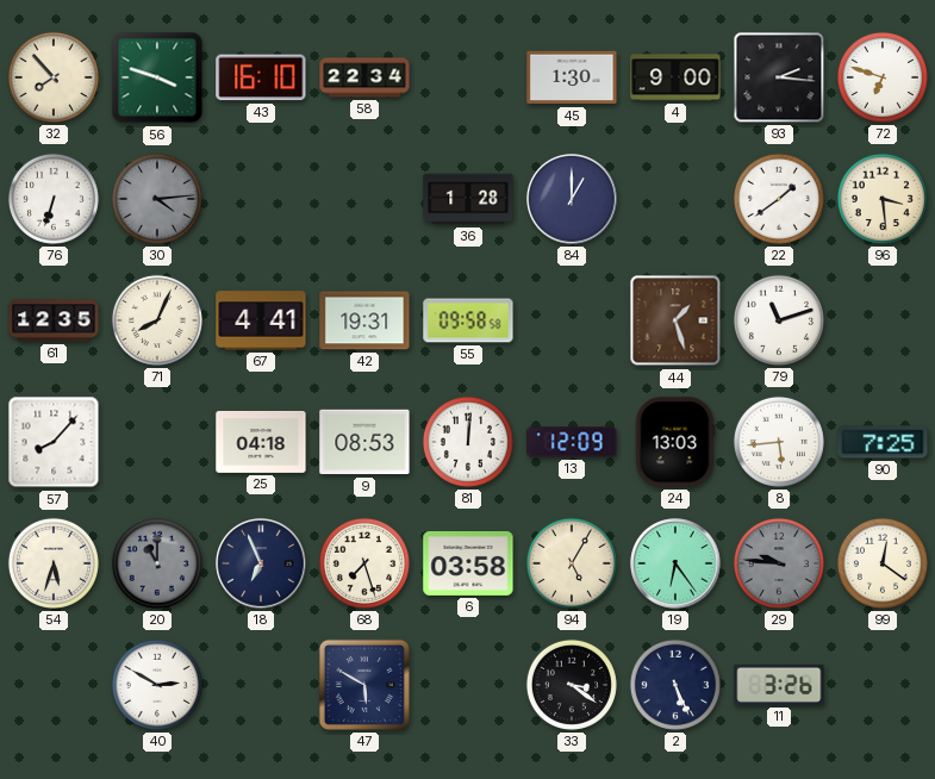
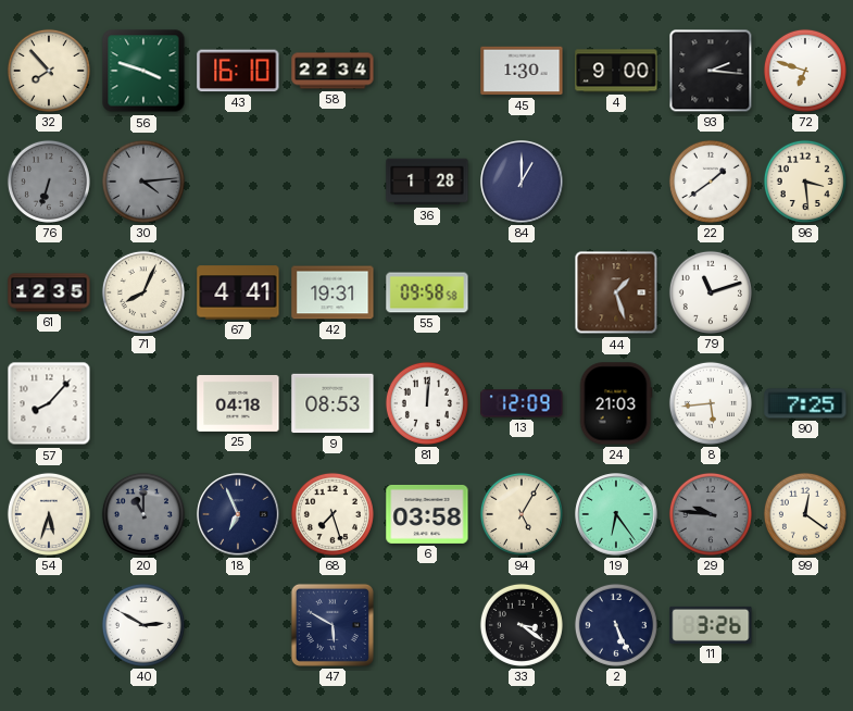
76 dial: white -> grey (49, 182)
24: 13:03 -> 21:03 (616, 403)
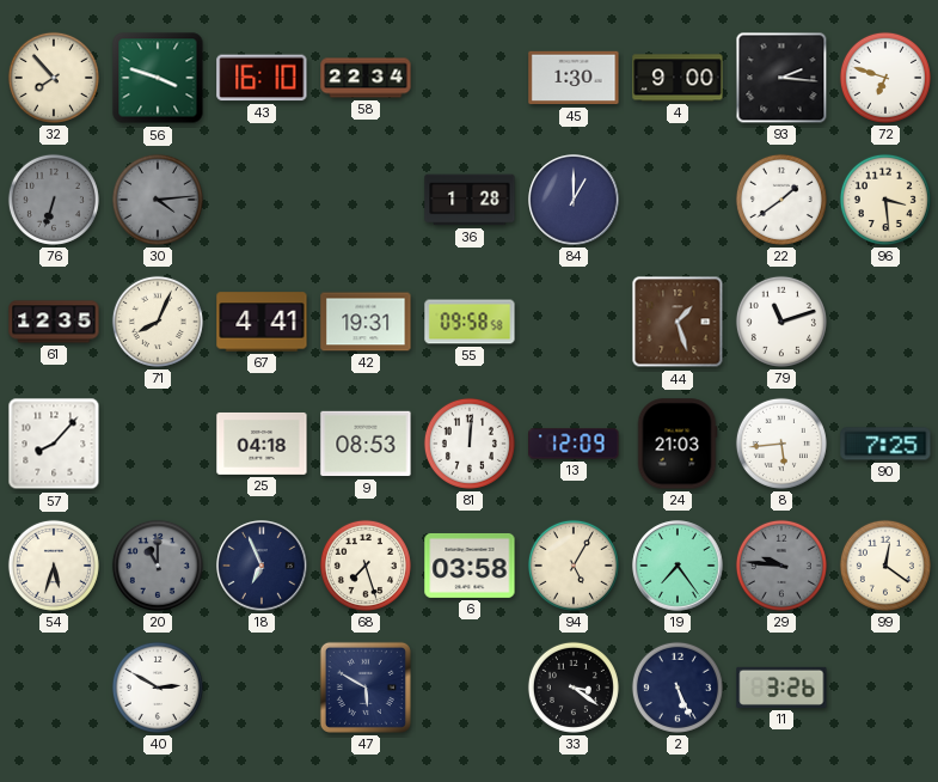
19: 6:24 -> 7:24 (678, 566)
